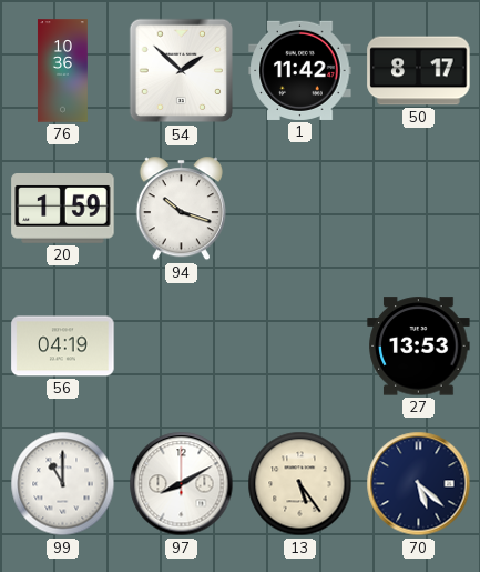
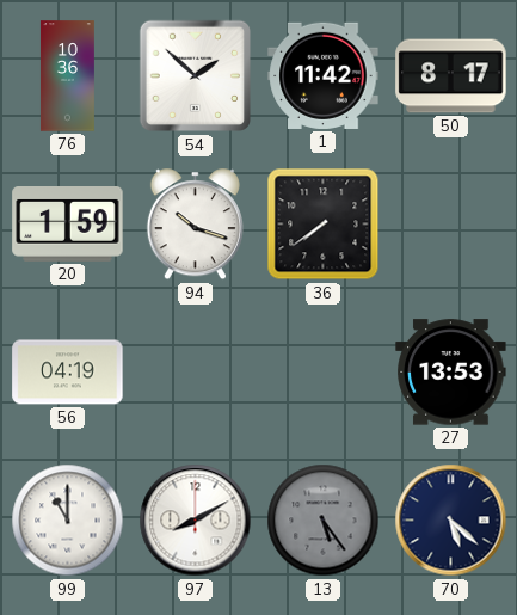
36: none -> 7:39 (324, 225)
13 dial: cream -> grey (324, 521)
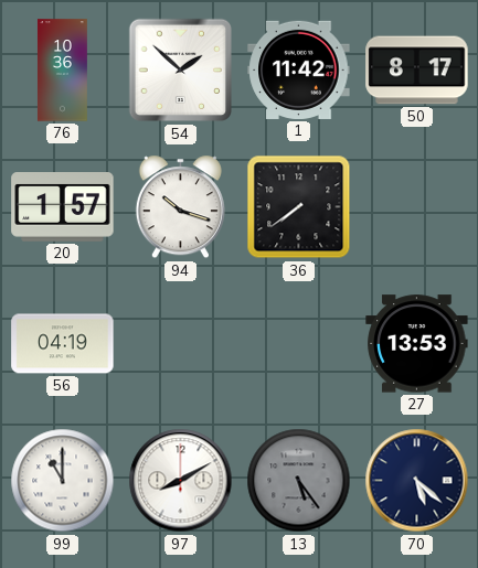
20: 1:59 -> 1:57 (63, 207)
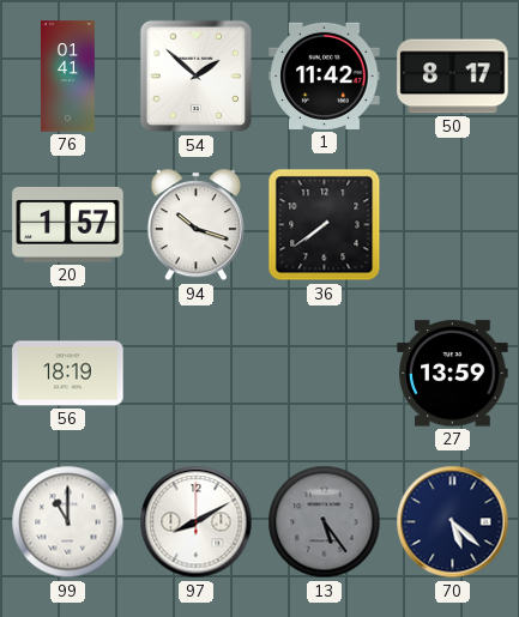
76: 10:36 -> 01:41 (67, 77)
56: 04:19 -> 18:19 (68, 374)
27: 13:53 -> 13:59 (453, 374)
